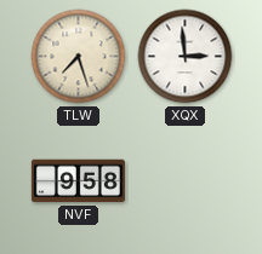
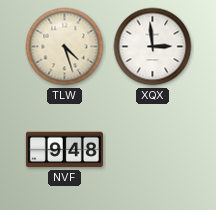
TLW: 7:27 -> 4:27 (65, 47)
NVF: 9:58 -> 9:48 (64, 150)
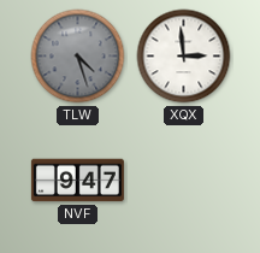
TLW dial: cream -> grey (78, 57)
NVF: 9:48 -> 9:47 (77, 181)
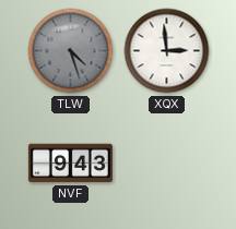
NVF: 9:47 -> 9:43 (70, 164)
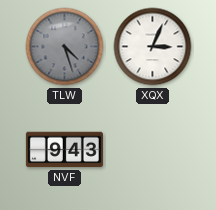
XQX: 2:59 -> 3:04 (153, 47)
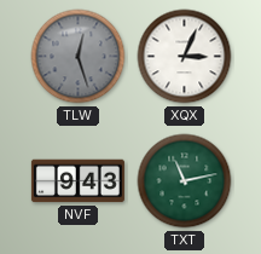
TLW: 4:27 -> 12:27 (79, 57)
TXT: none -> 11:13 (185, 181)
